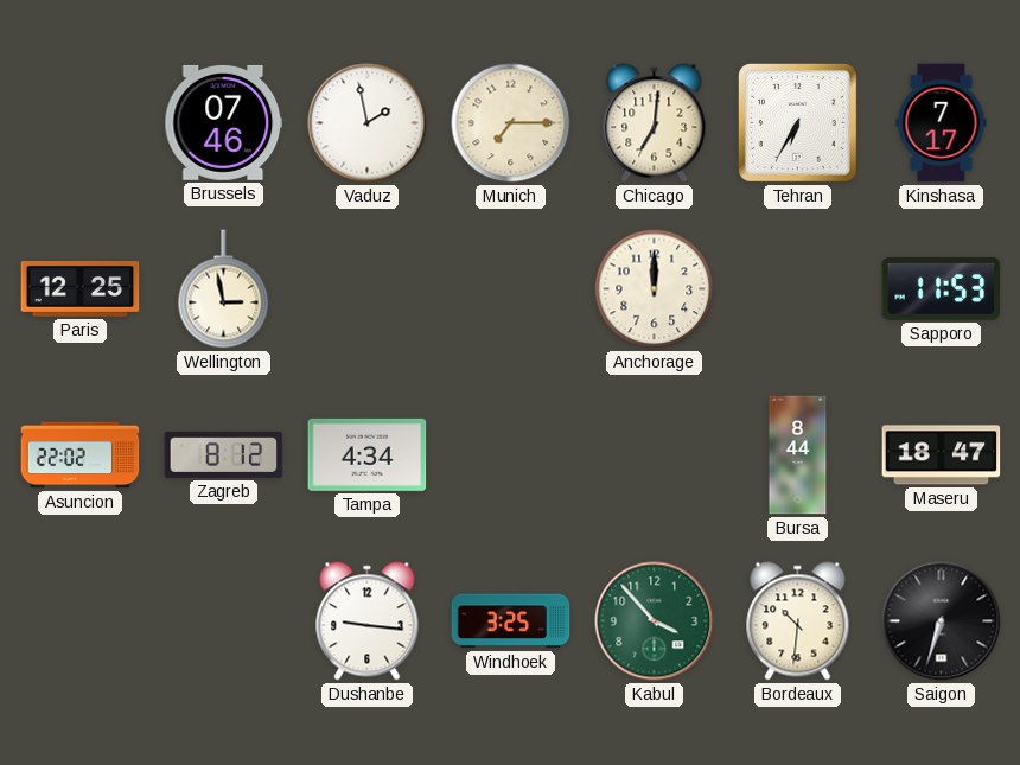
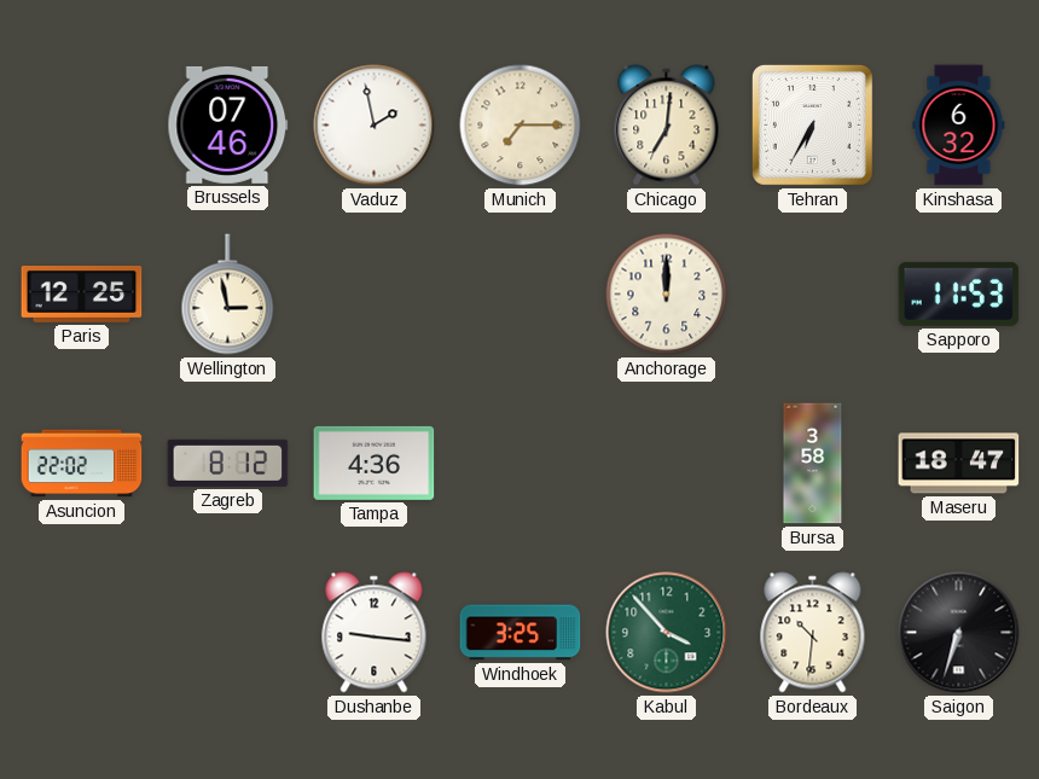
Kinshasa: 7:17 -> 6:32 (959, 126)
Tampa: 4:34 -> 4:36 (375, 463)
Bursa: 8:44 -> 3:58 (813, 464)
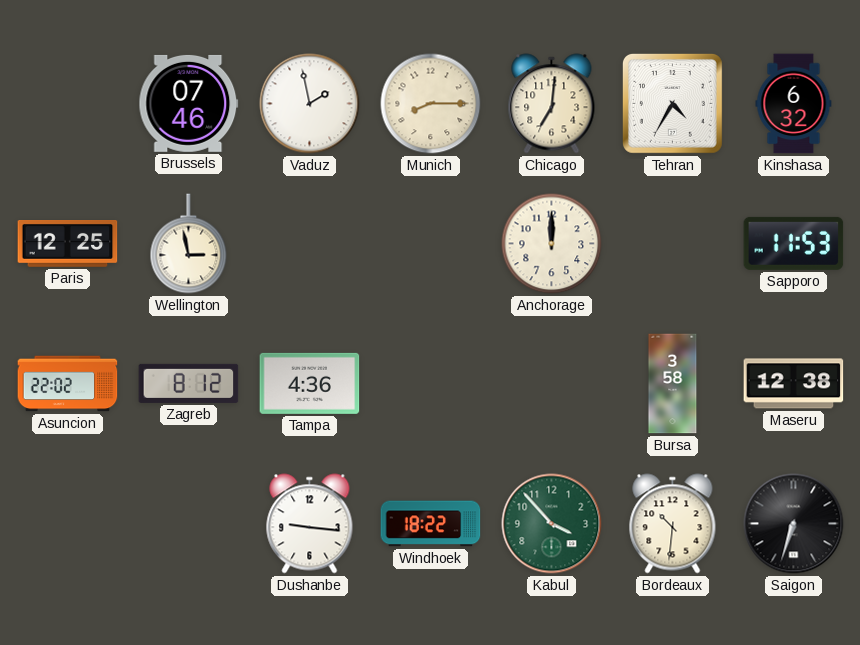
Munich: 7:15 -> 8:15 (431, 104)
Tehran: 6:35 -> 4:35 (672, 103)
Maseru: 18:47 -> 12:38 (794, 384)
Windhoek: 3:25 -> 18:22 (431, 524)
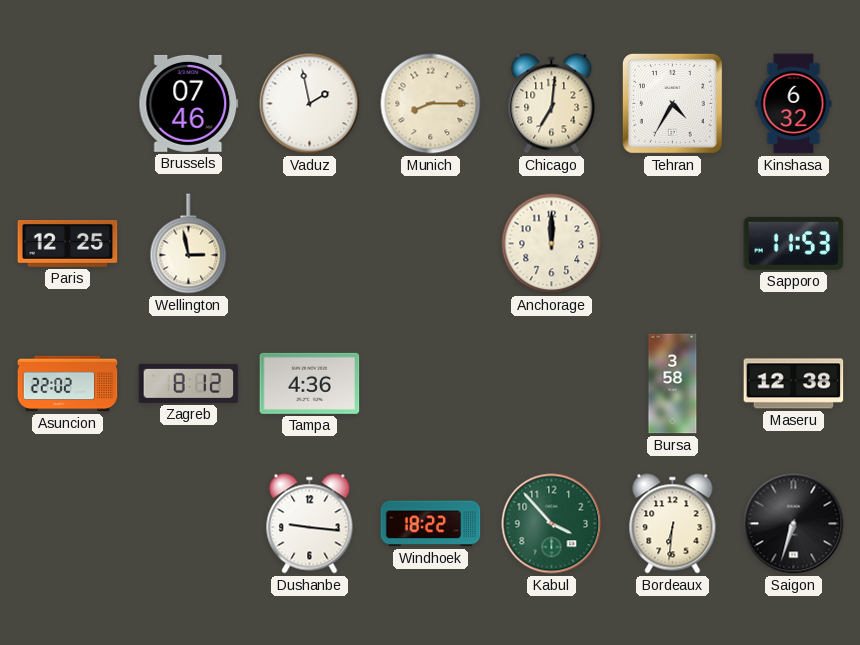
Bordeaux: 10:31 -> 6:31 (673, 524)
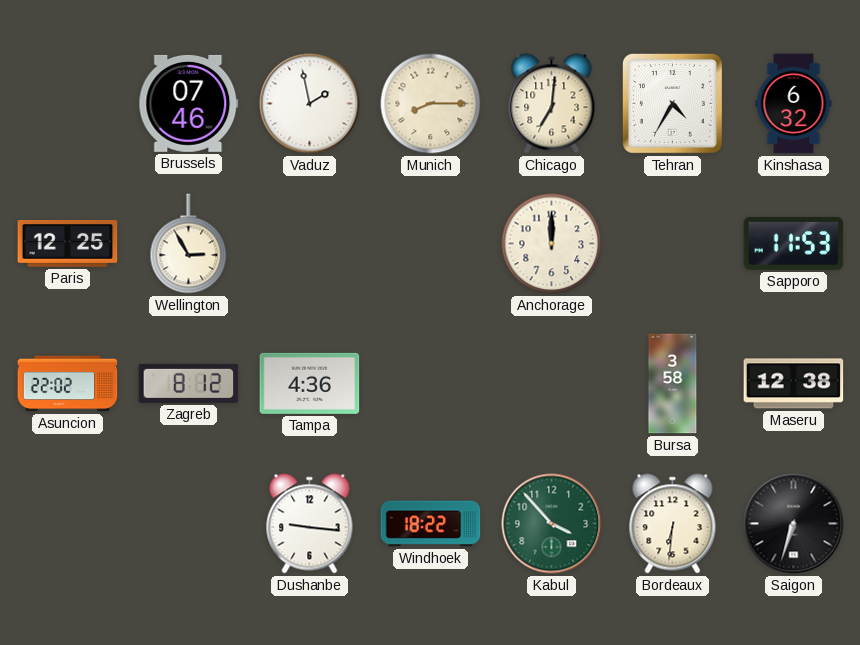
Wellington: 2:58 -> 2:55 (189, 244)
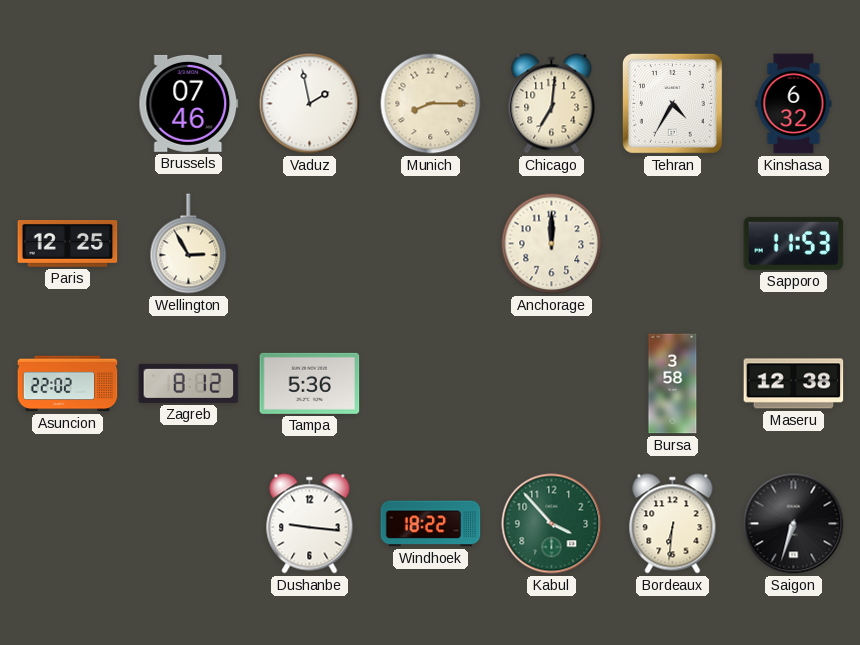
Tampa: 4:36 -> 5:36 (310, 383)
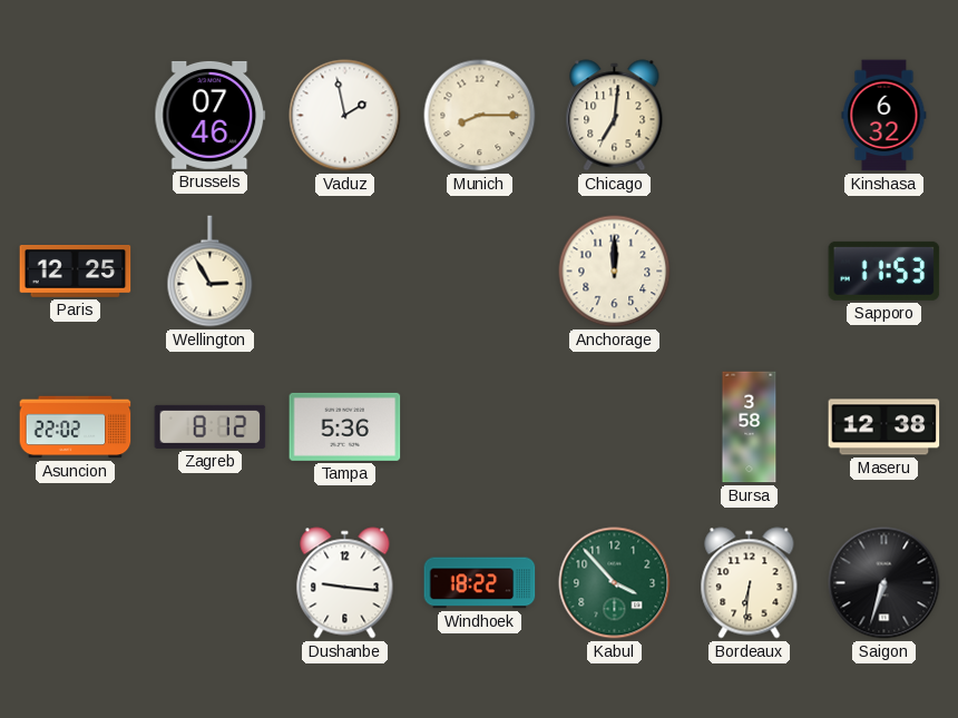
Tehran: 4:35 -> none (672, 103)
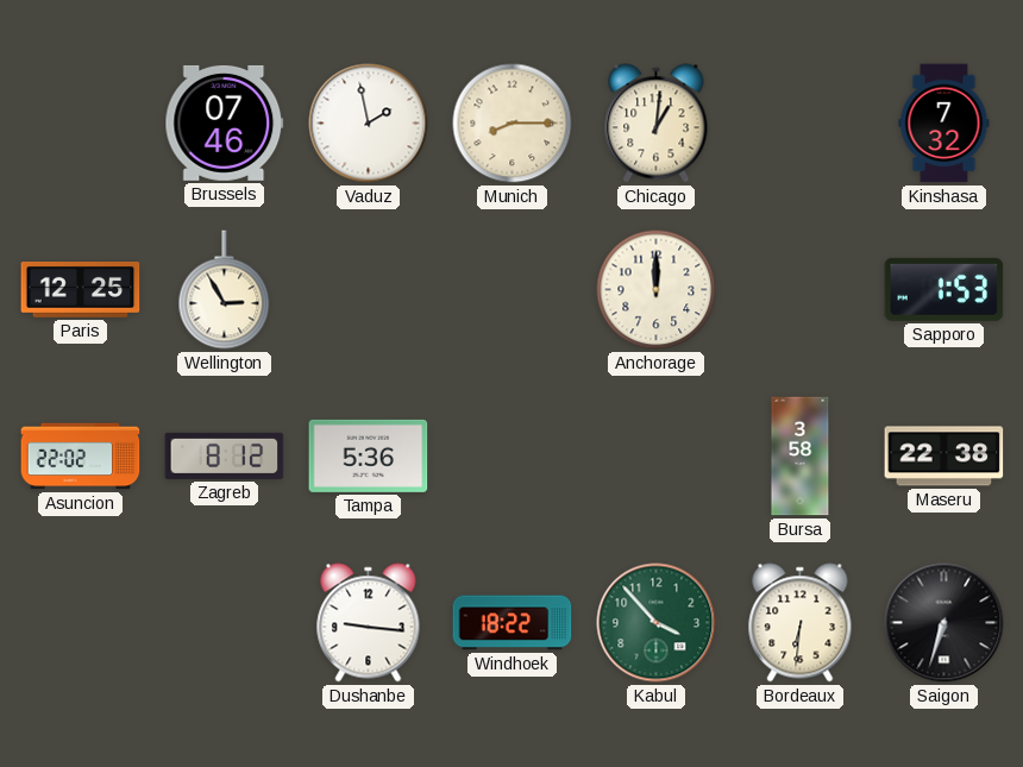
Chicago: 7:01 -> 1:01 (657, 124)
Kinshasa: 6:32 -> 7:32 (944, 124)
Sapporo: 11:53 -> 1:53 (944, 289)
Maseru: 12:38 -> 22:38 (944, 457)
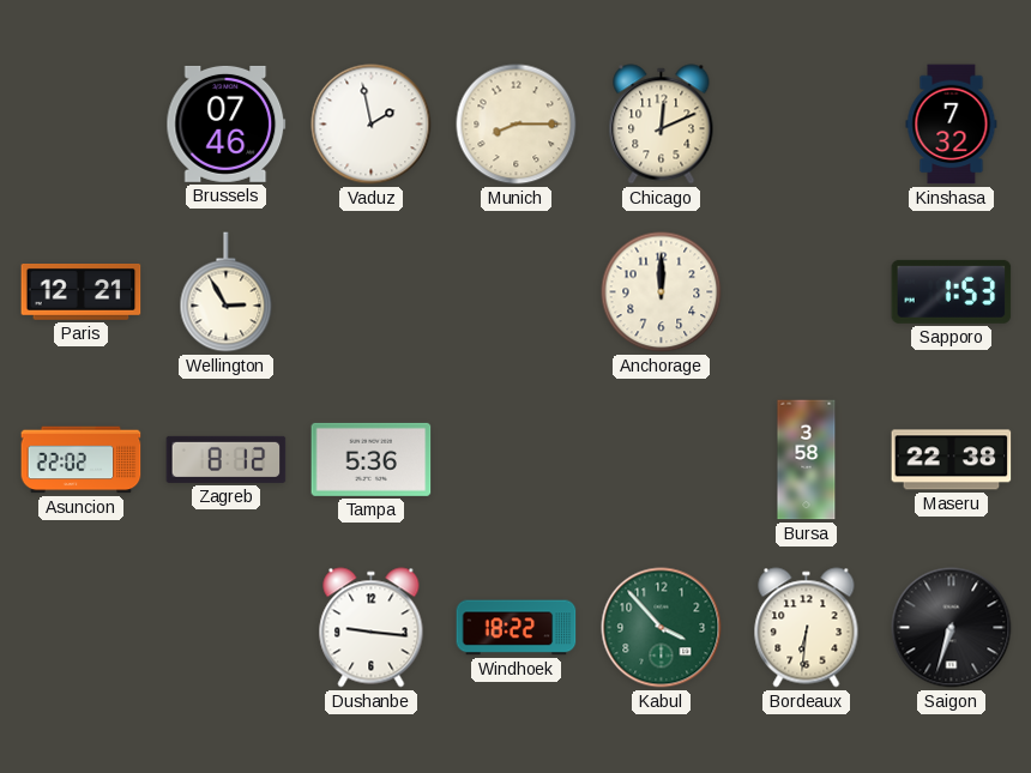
Chicago: 1:01 -> 12:11 (662, 125)
Paris: 12:25 -> 12:21 (82, 292)
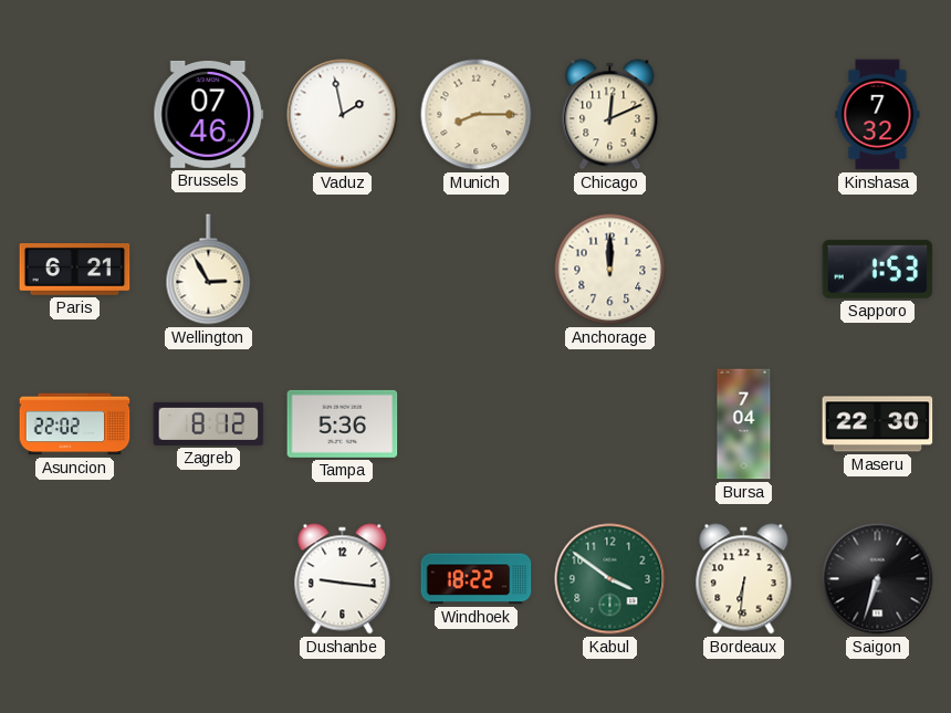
Paris: 12:21 -> 6:21 (75, 270)
Bursa: 3:58 -> 7:04 (744, 424)
Maseru: 22:38 -> 22:30 (878, 424)
Kabul: 3:53 -> 3:51 (610, 579)
